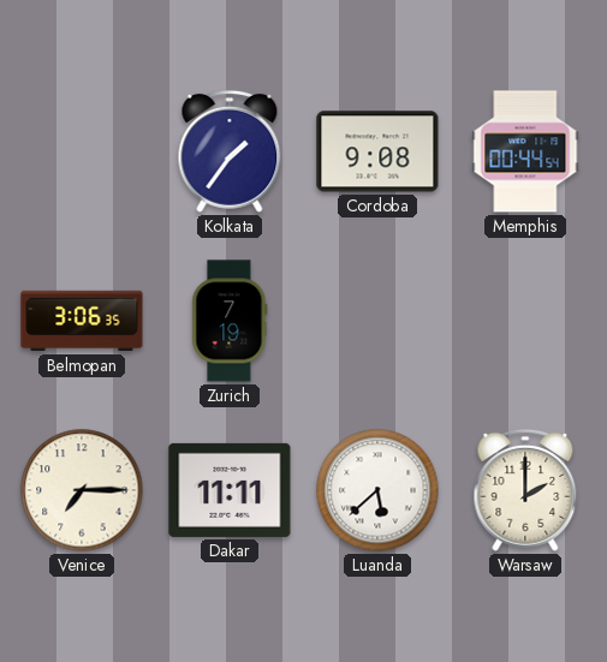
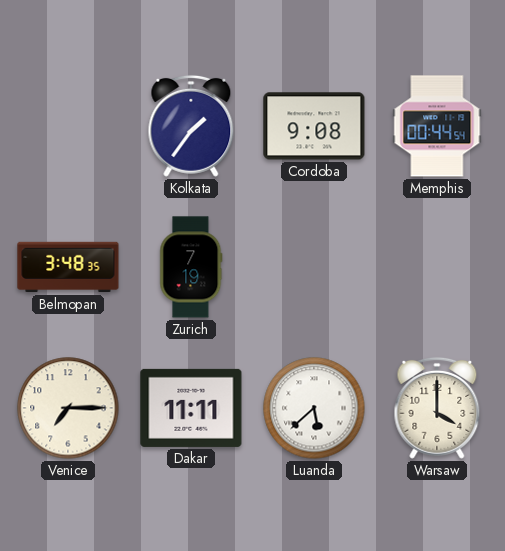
Belmopan: 3:06 -> 3:48 (68, 267)
Warsaw: 2:00 -> 4:00 (437, 408)
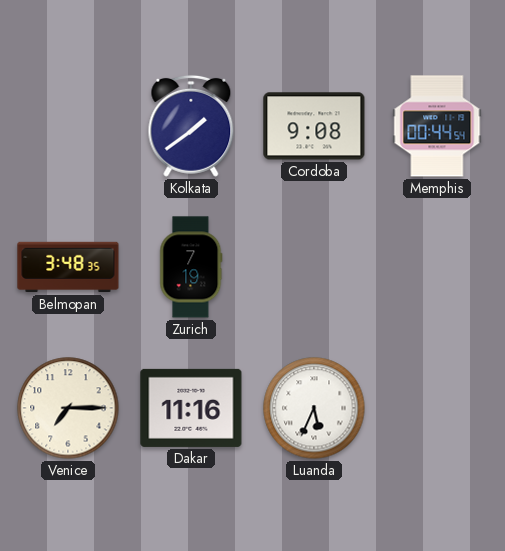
Kolkata: 1:36 -> 1:39 (191, 126)
Dakar: 11:11 -> 11:16 (191, 408)
Luanda: 5:38 -> 5:34 (314, 408)
Warsaw: 4:00 -> none (437, 408)
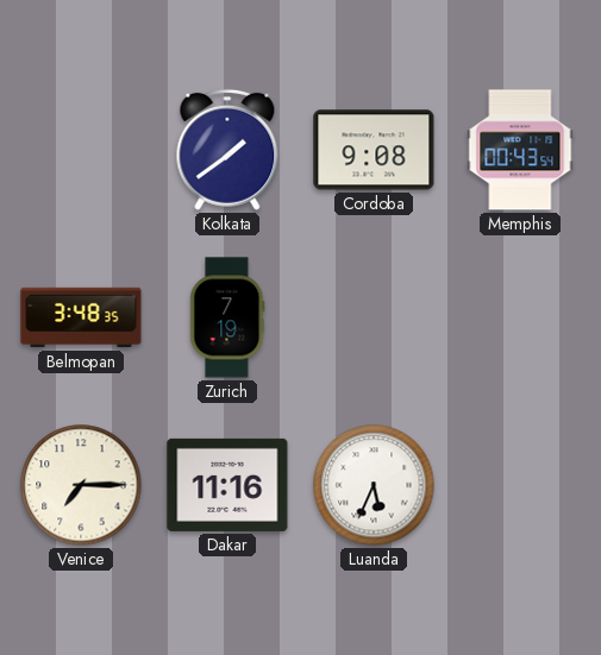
Memphis: 00:44 -> 00:43 (520, 150)
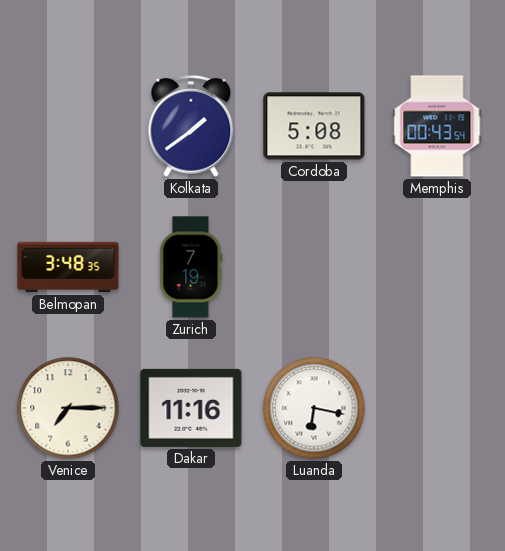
Cordoba: 9:08 -> 5:08 (314, 126)
Luanda: 5:34 -> 6:17 (314, 408)
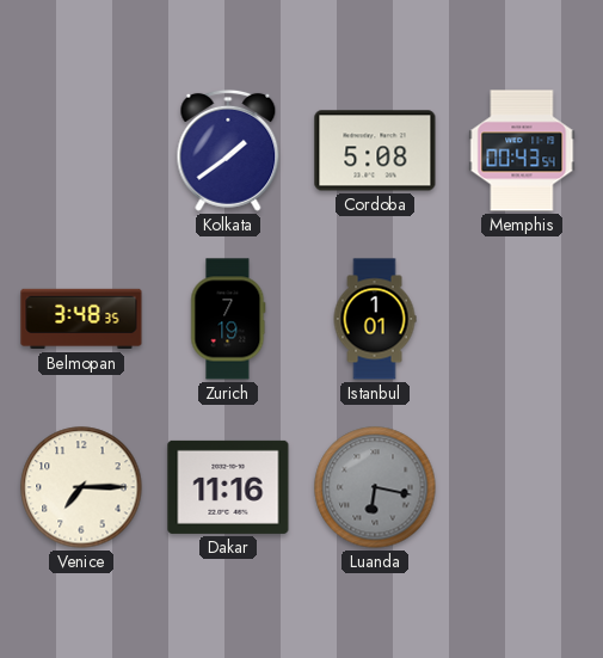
Istanbul: none -> 1:01 (375, 319)
Luanda dial: white -> grey (375, 487)
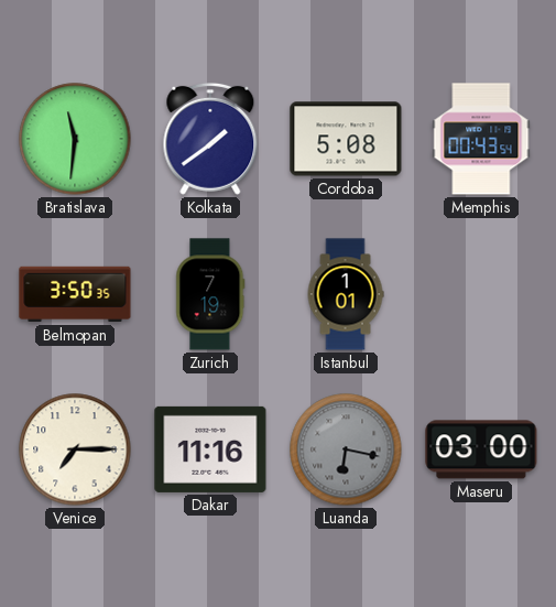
Bratislava: none -> 11:31 (75, 139)
Belmopan: 3:48 -> 3:50 (75, 294)
Maseru: none -> 03:00 (481, 449)
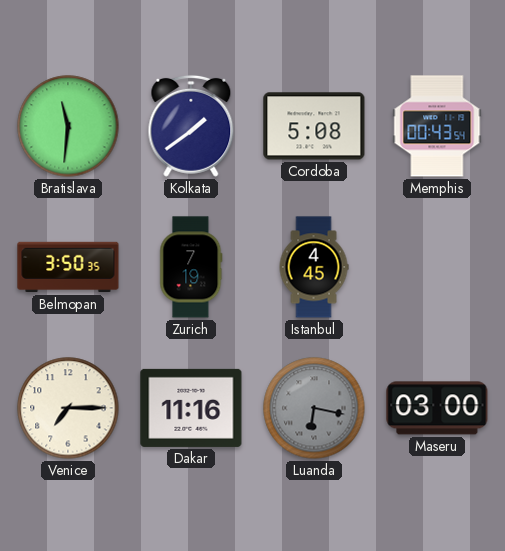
Istanbul: 1:01 -> 4:45 (314, 267)
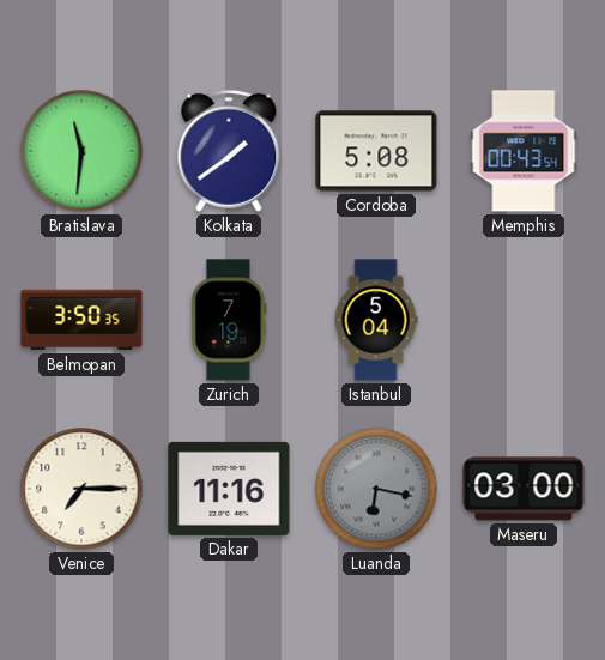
Istanbul: 4:45 -> 5:04 (376, 320)
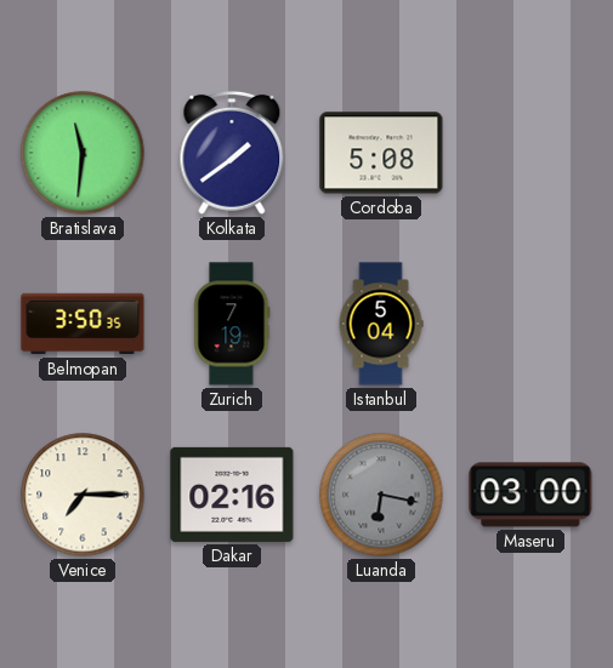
Memphis: 00:43 -> none (524, 151)
Dakar: 11:16 -> 02:16 (232, 495)
